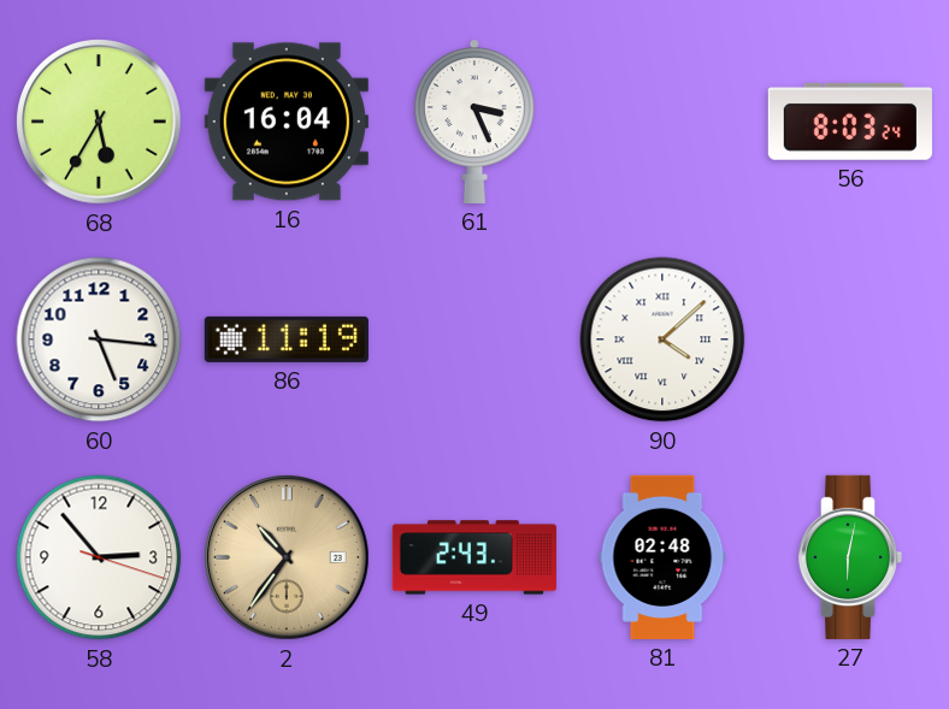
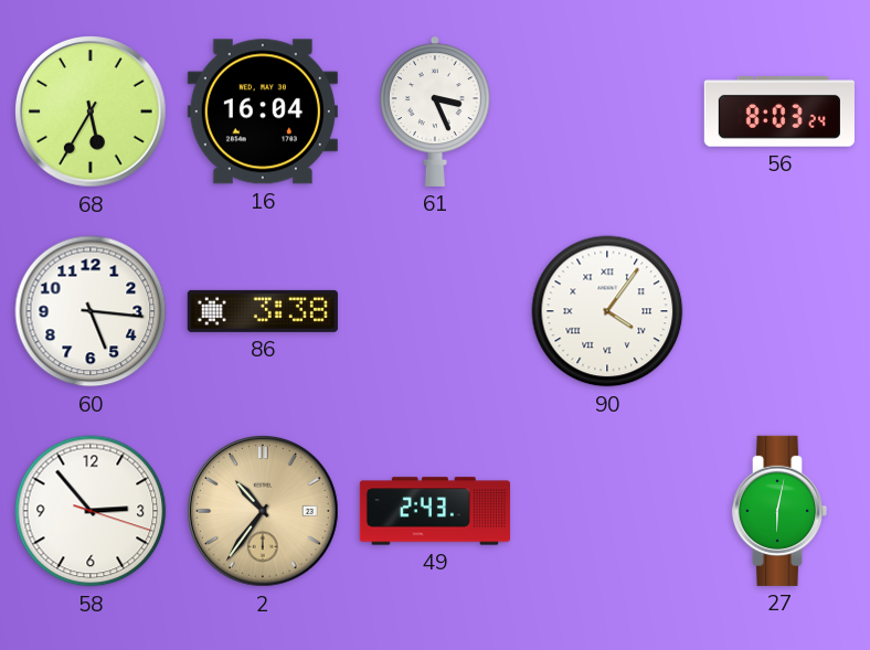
86: 11:19 -> 3:38 (263, 311)
90: 4:08 -> 4:06 (607, 311)
81: 02:48 -> none (662, 557)
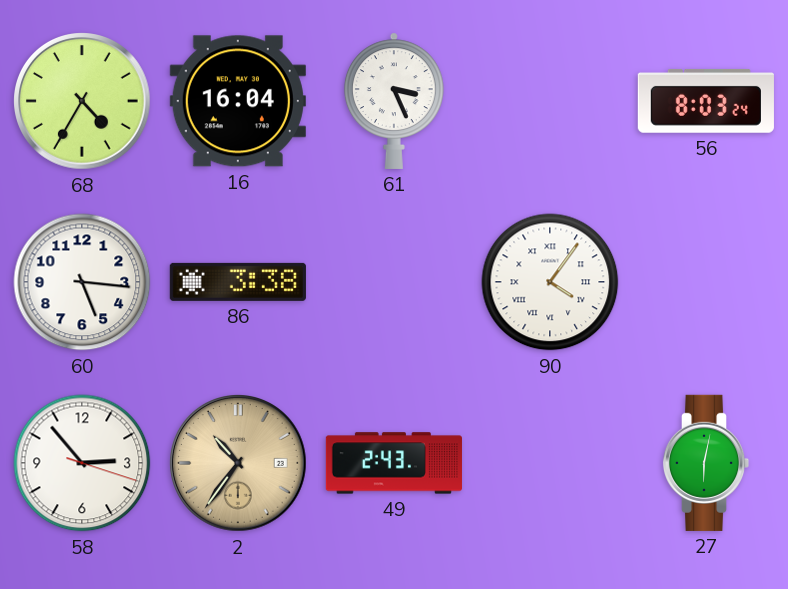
68: 5:35 -> 4:35 (83, 102)
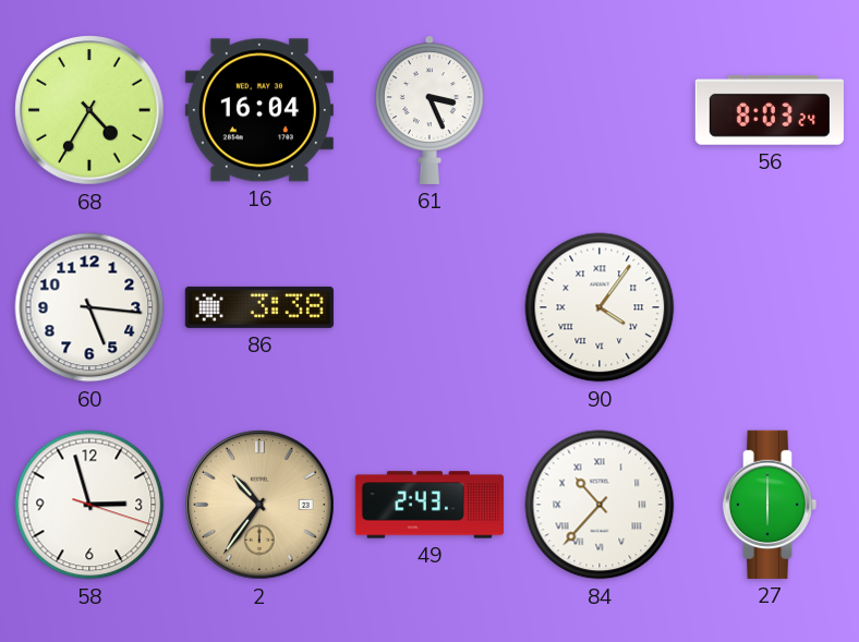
58: 2:53 -> 2:57 (89, 505)
84: none -> 10:37 (600, 505)
27: 6:02 -> 6:00 (770, 505)
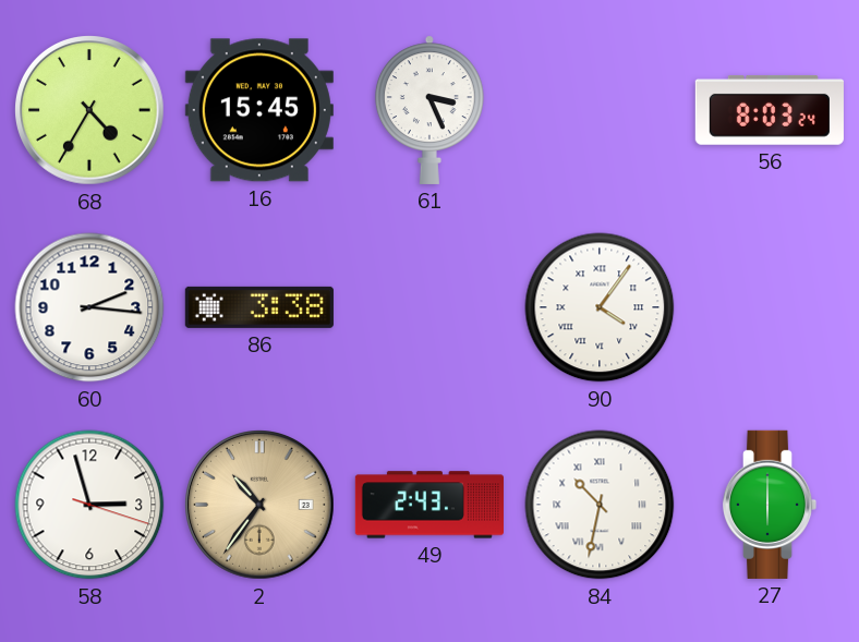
16: 16:04 -> 15:45 (259, 110)
60: 5:16 -> 2:16 (89, 307)
84: 10:37 -> 10:32 (600, 505)
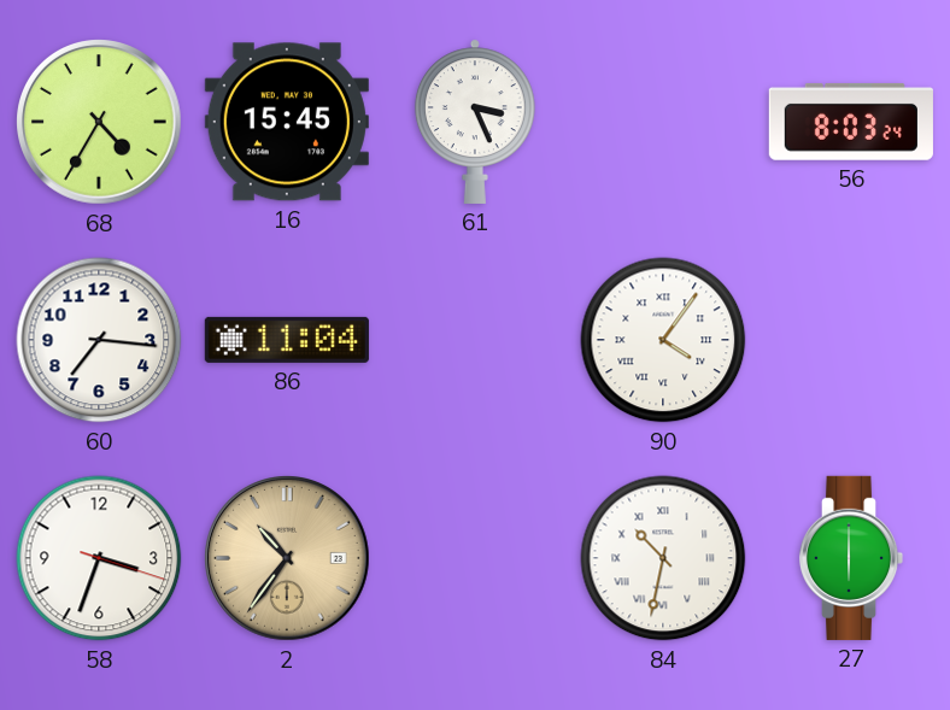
60: 2:16 -> 7:16 (99, 340)
86: 3:38 -> 11:04 (287, 340)
58: 2:57 -> 3:33 (99, 558)
49: 2:43 -> none (429, 505)
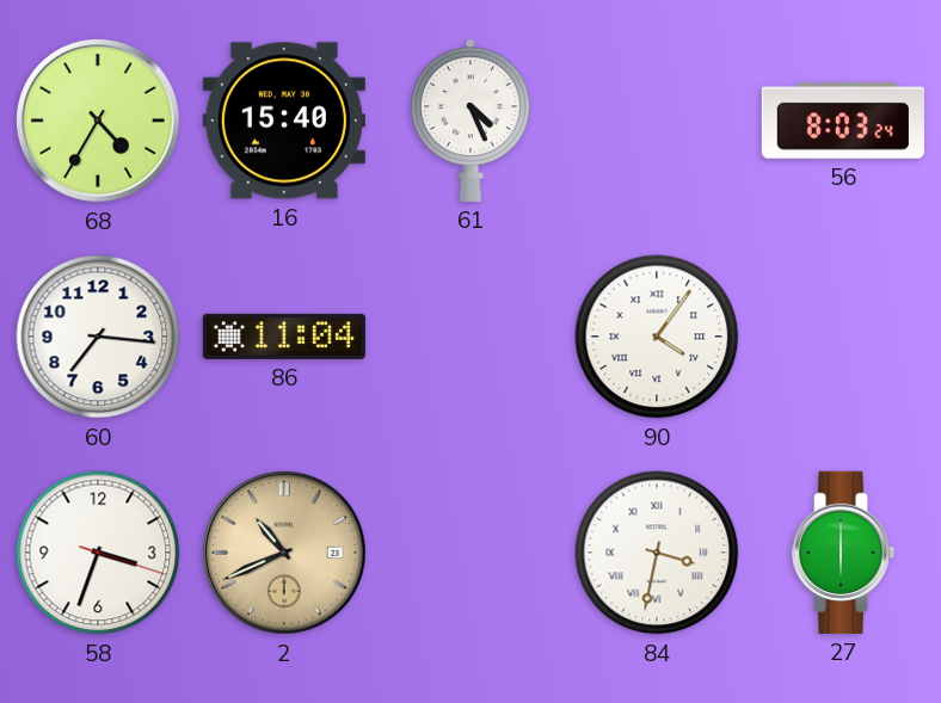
16: 15:45 -> 15:40 (284, 121)
61: 3:26 -> 4:26 (470, 121)
2: 10:36 -> 10:41 (285, 554)
84: 10:32 -> 3:32 (657, 553)
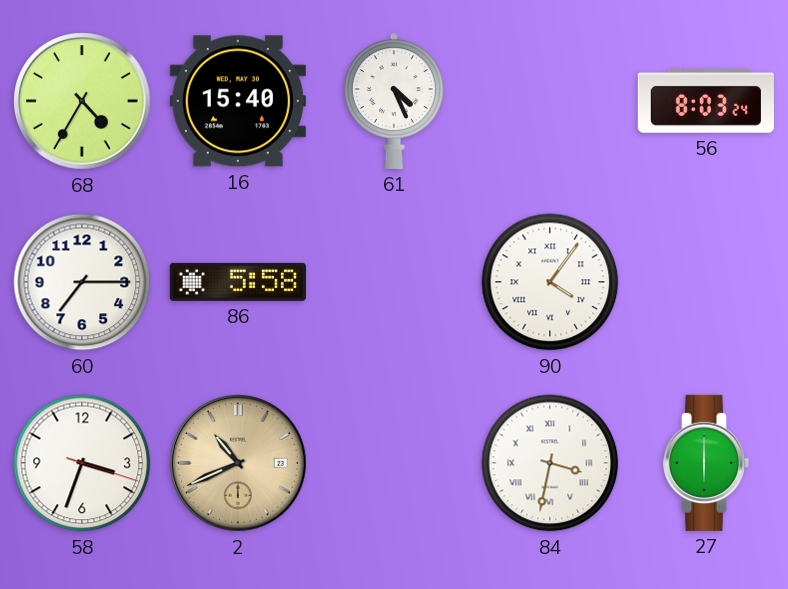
60: 7:16 -> 7:15 (82, 282)
86: 11:04 -> 5:58 (238, 282)
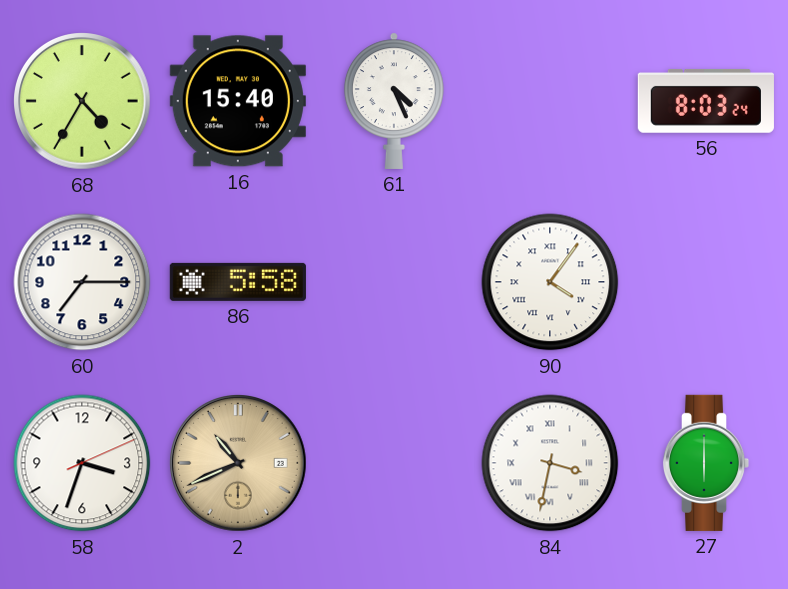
58: 3:33:18 -> 3:33:11 (82, 463)
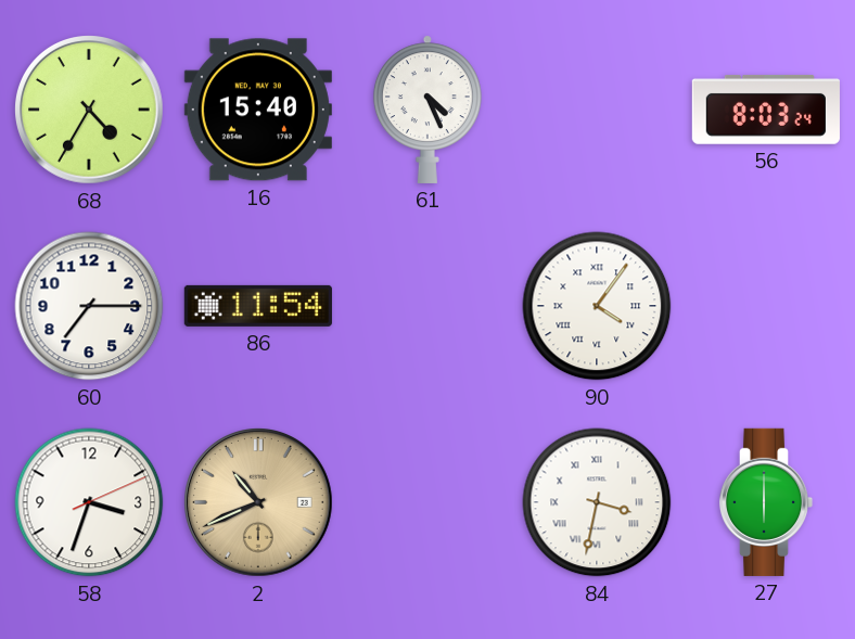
86: 5:58 -> 11:54 (258, 306)
